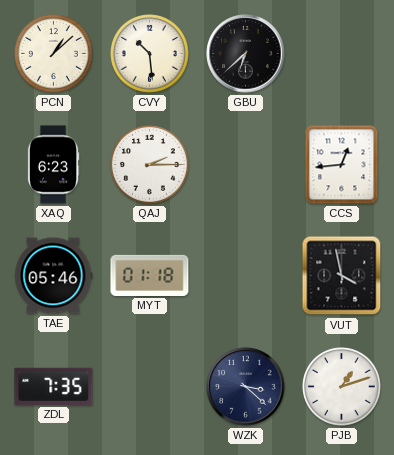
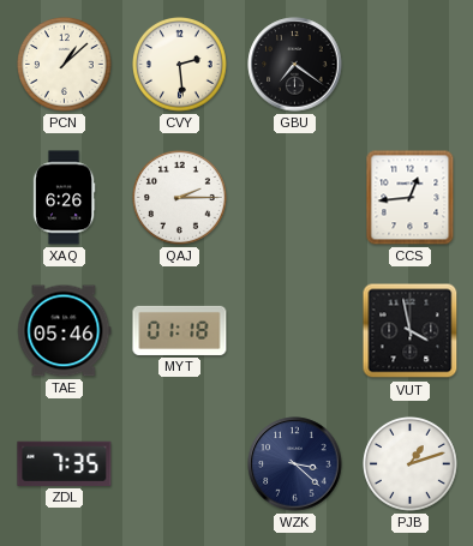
CVY: 10:29 -> 2:29 (180, 65)
GBU: 6:38 -> 7:21 (295, 65)
XAQ: 6:23 -> 6:26 (64, 198)
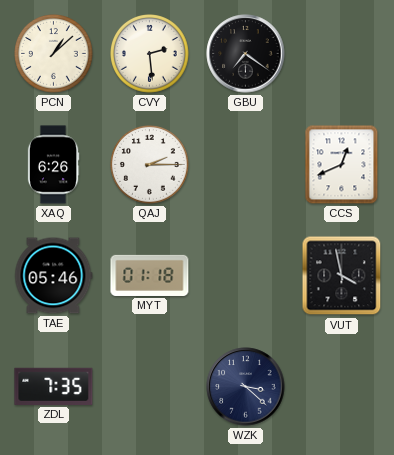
CCS: 12:44 -> 12:41 (342, 165)
PJB: 1:12 -> none (411, 464)
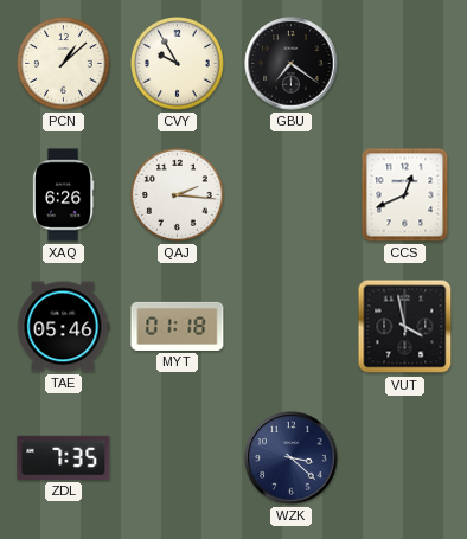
CVY: 2:29 -> 9:55 (178, 64)
QAJ: 2:15 -> 2:16 (178, 195)
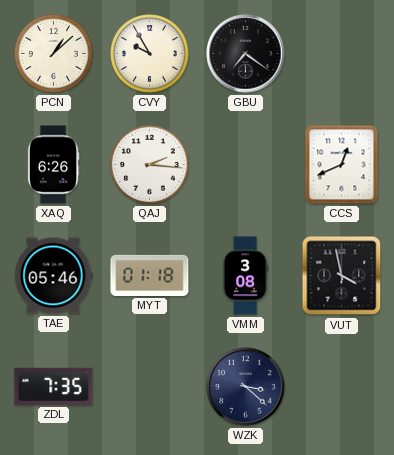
VMM: none -> 3:08 (246, 276)
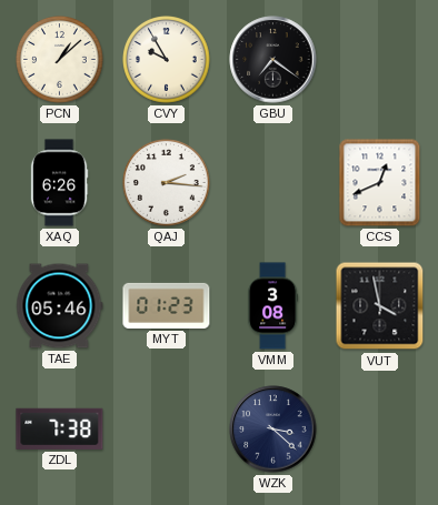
MYT: 01:18 -> 01:23 (167, 305)
ZDL: 7:35 -> 7:38 (60, 428)
